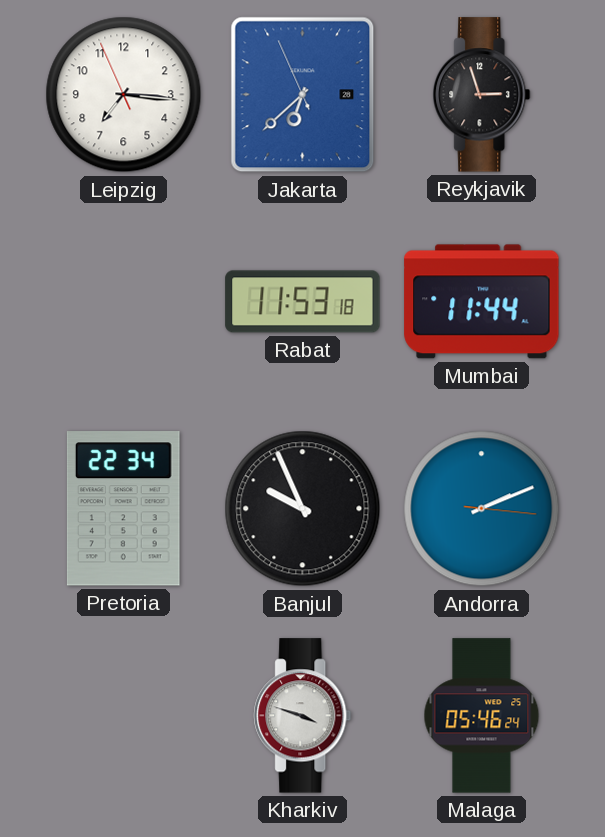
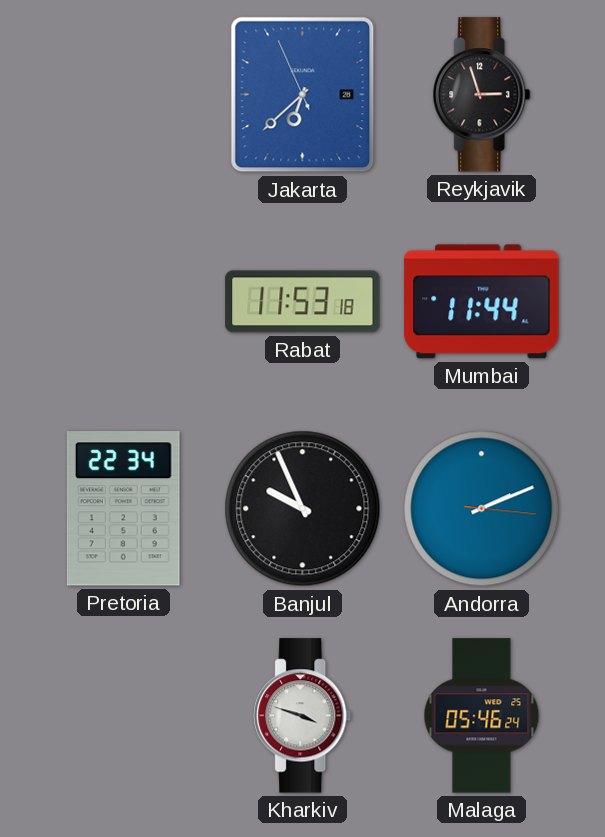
Leipzig: 7:15 -> none (124, 95)
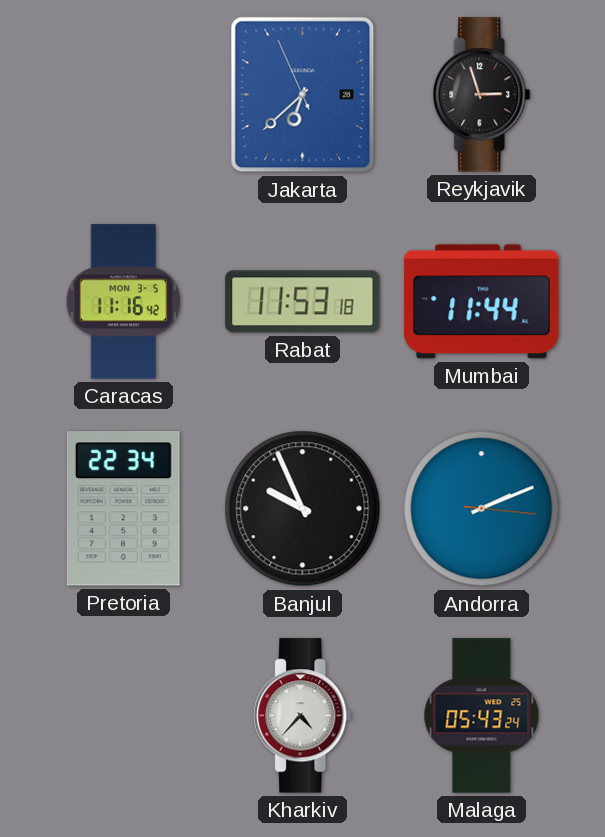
Caracas: none -> 11:16 (124, 302)
Kharkiv: 3:48 -> 4:37 (303, 716)
Malaga: 05:46 -> 05:43 (482, 716)
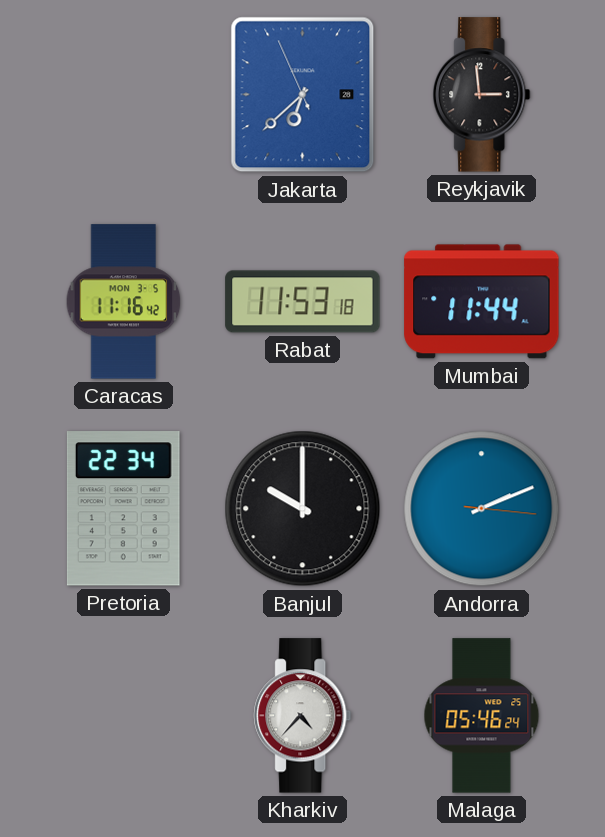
Reykjavik: 2:57 -> 2:59 (482, 95)
Banjul: 9:56 -> 10:00 (303, 509)
Malaga: 05:43 -> 05:46 (482, 716)
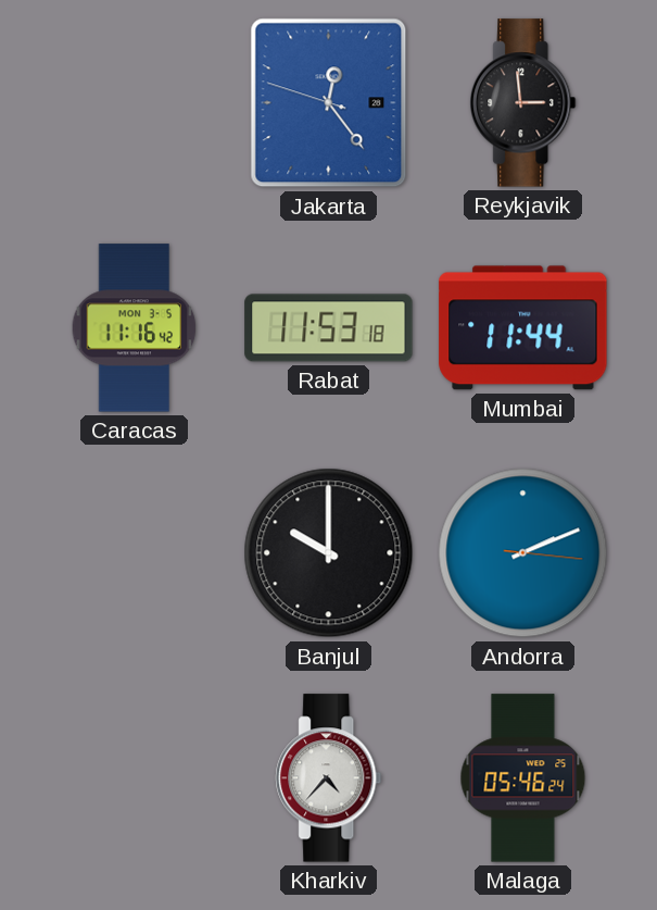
Jakarta: 6:37 -> 12:23 (329, 103)
Pretoria: 22:34 -> none (123, 509)
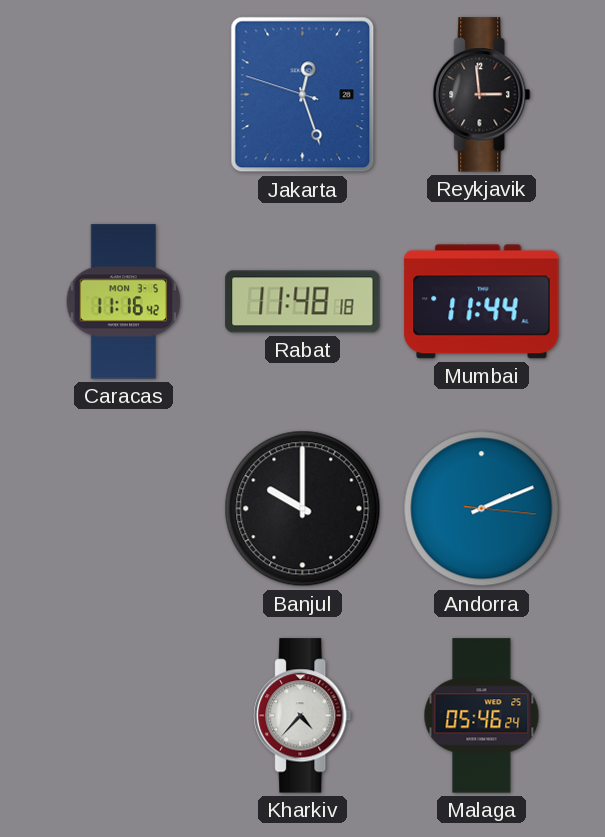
Jakarta: 12:23 -> 12:26 (303, 95)
Rabat: 11:53 -> 11:48 (303, 302)
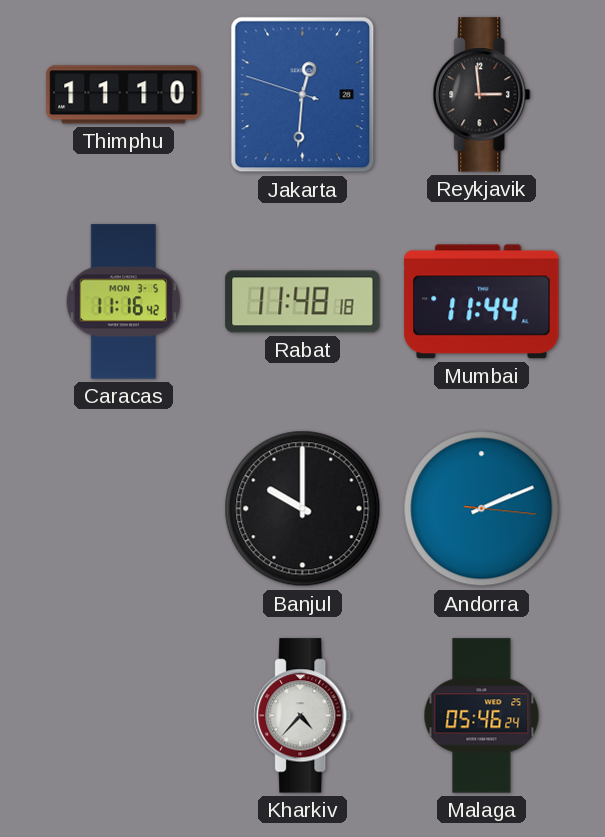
Thimphu: none -> 11:10 (124, 95)
Jakarta: 12:26 -> 12:30 (303, 95)
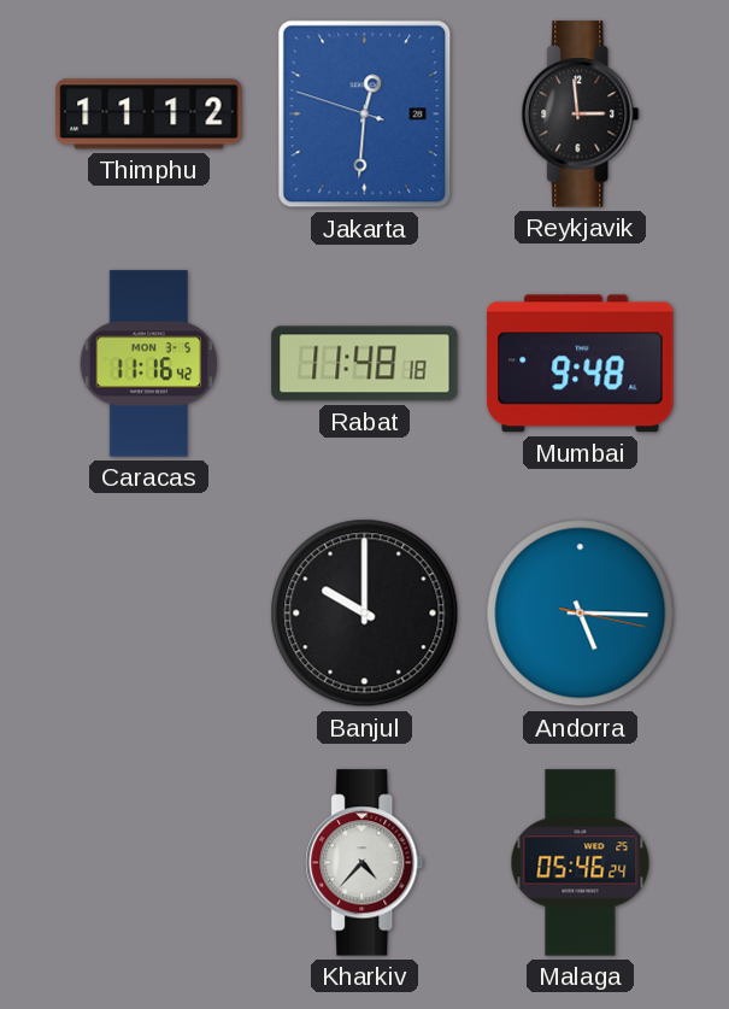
Thimphu: 11:10 -> 11:12 (149, 115)
Mumbai: 11:44 -> 9:48 (581, 364)
Andorra: 2:11 -> 5:15 (581, 614)
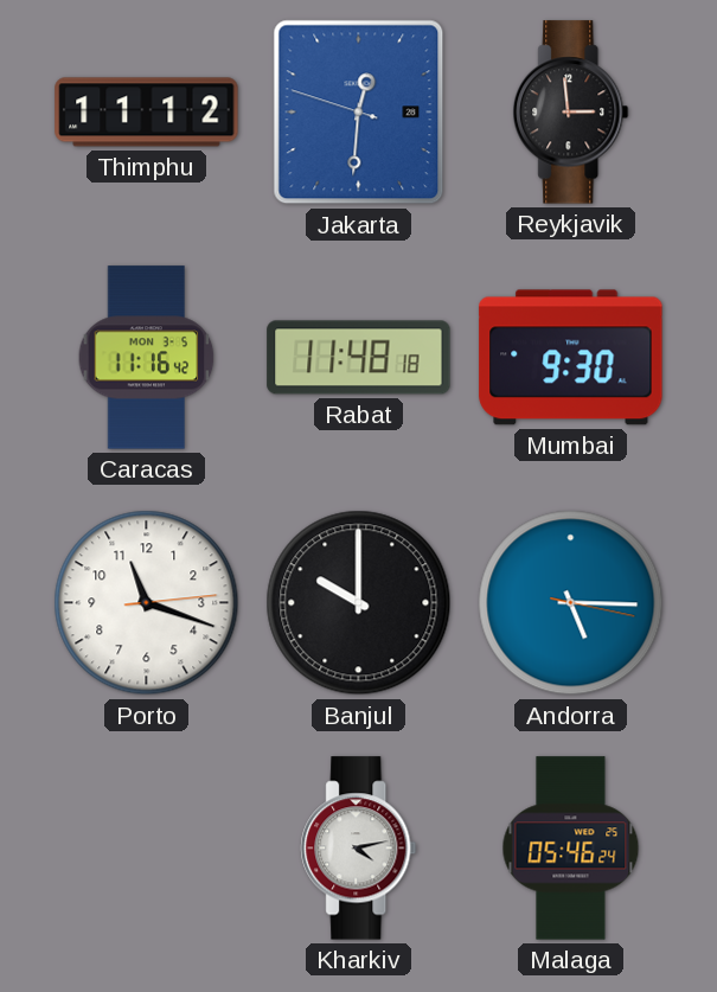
Mumbai: 9:48 -> 9:30 (571, 358)
Porto: none -> 11:18 (147, 603)
Kharkiv: 4:37 -> 4:13 (359, 849)
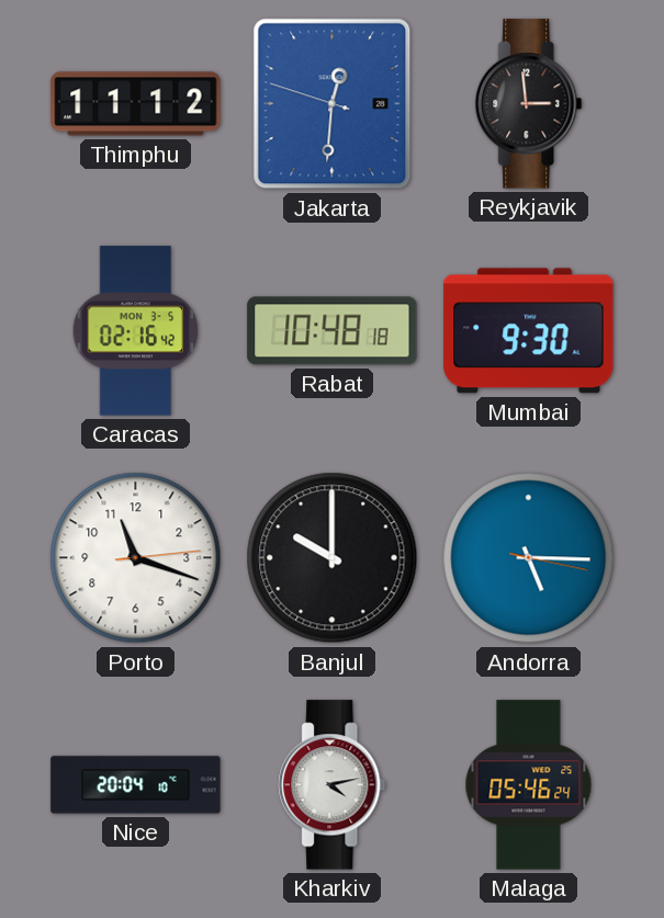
Caracas: 11:16 -> 02:16 (136, 331)
Rabat: 11:48 -> 10:48 (333, 331)
Nice: none -> 20:04 (136, 785)
